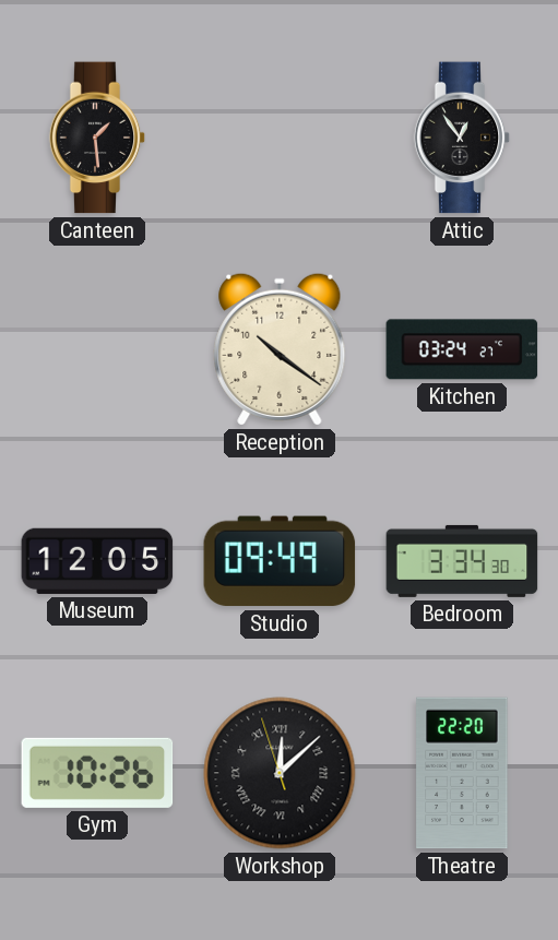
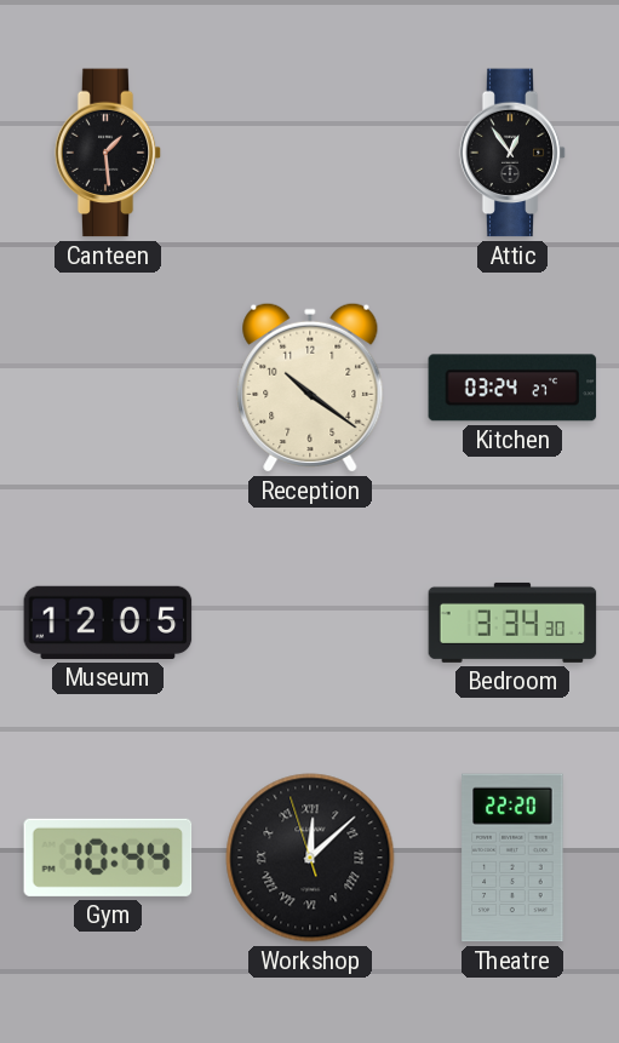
Studio: 09:49 -> none (280, 561)
Gym: 10:26 -> 10:44 (108, 858)
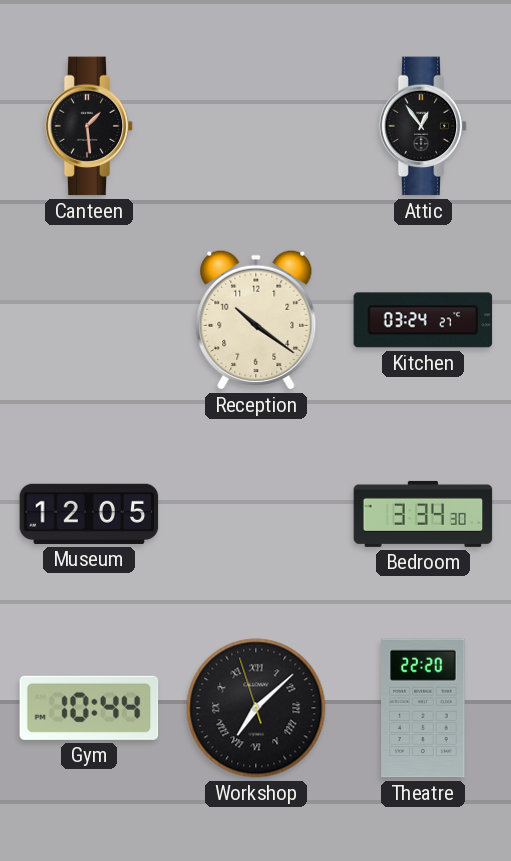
Workshop: 12:07 -> 7:07 (256, 708)
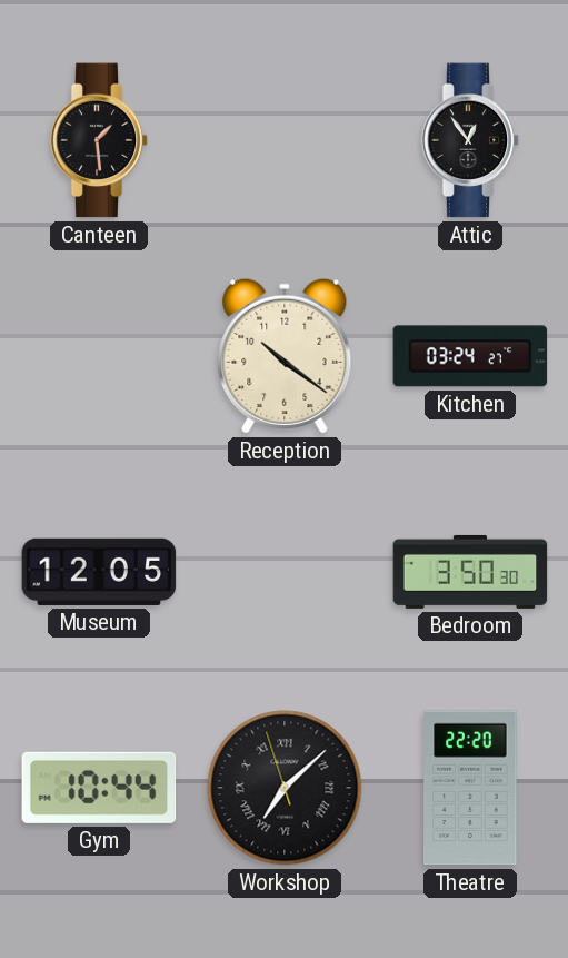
Bedroom: 3:34 -> 3:50 (470, 572)
